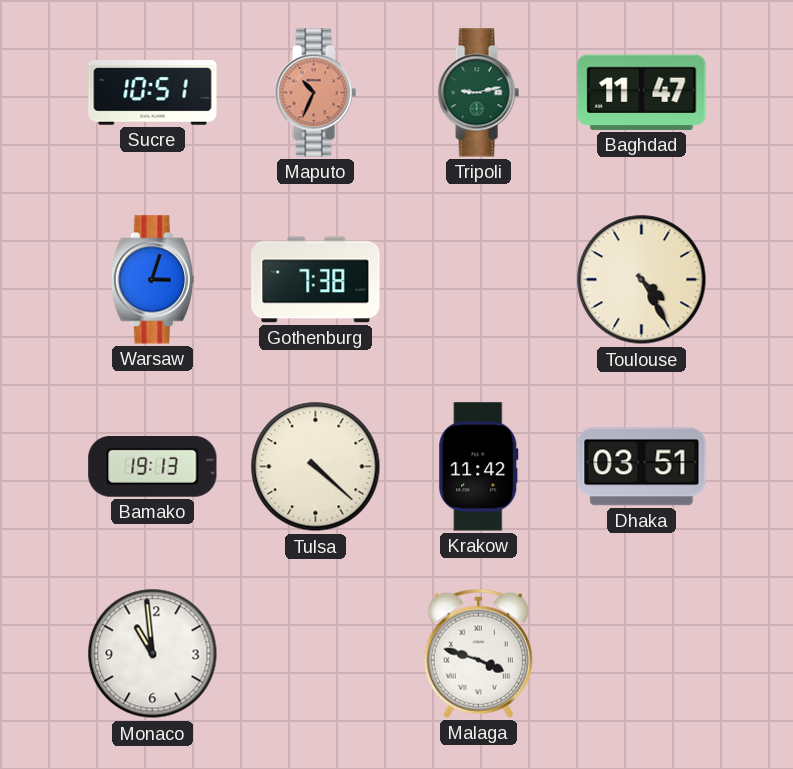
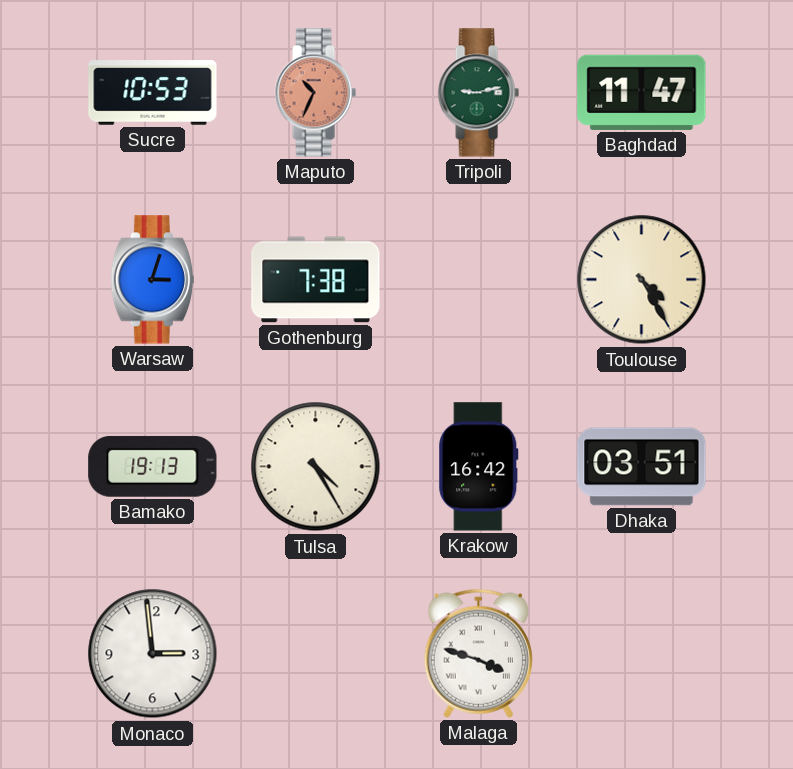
Sucre: 10:51 -> 10:53 (153, 93)
Tulsa: 4:22 -> 4:25 (316, 467)
Krakow: 11:42 -> 16:42 (479, 467)
Monaco: 10:59 -> 2:59 (153, 654)
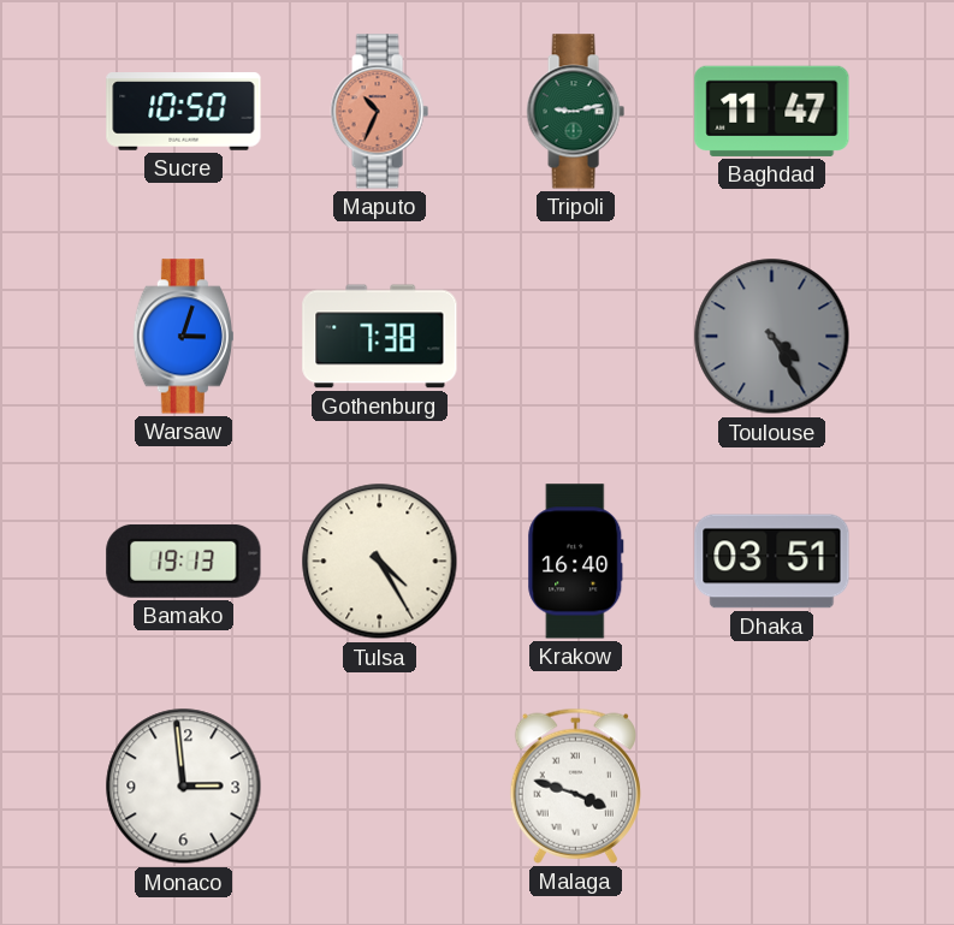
Sucre: 10:53 -> 10:50 (184, 112)
Toulouse dial: cream -> grey (772, 337)
Krakow: 16:42 -> 16:40 (576, 562)
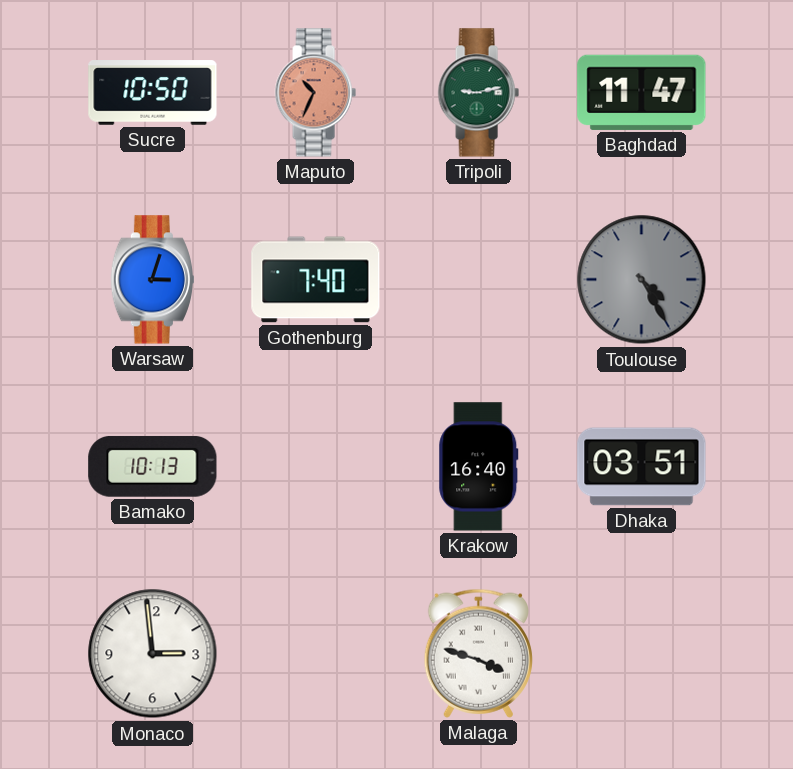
Gothenburg: 7:38 -> 7:40 (316, 280)
Bamako: 19:13 -> 10:13 (153, 466)
Tulsa: 4:25 -> none (380, 562)
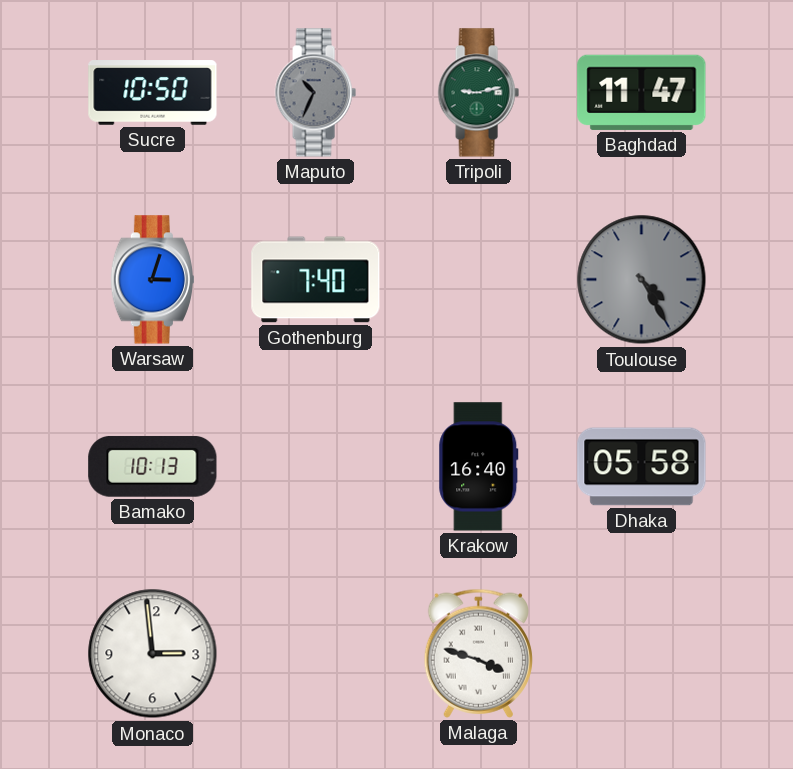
Maputo dial: salmon -> grey (315, 93)
Dhaka: 03:51 -> 05:58 (642, 467)
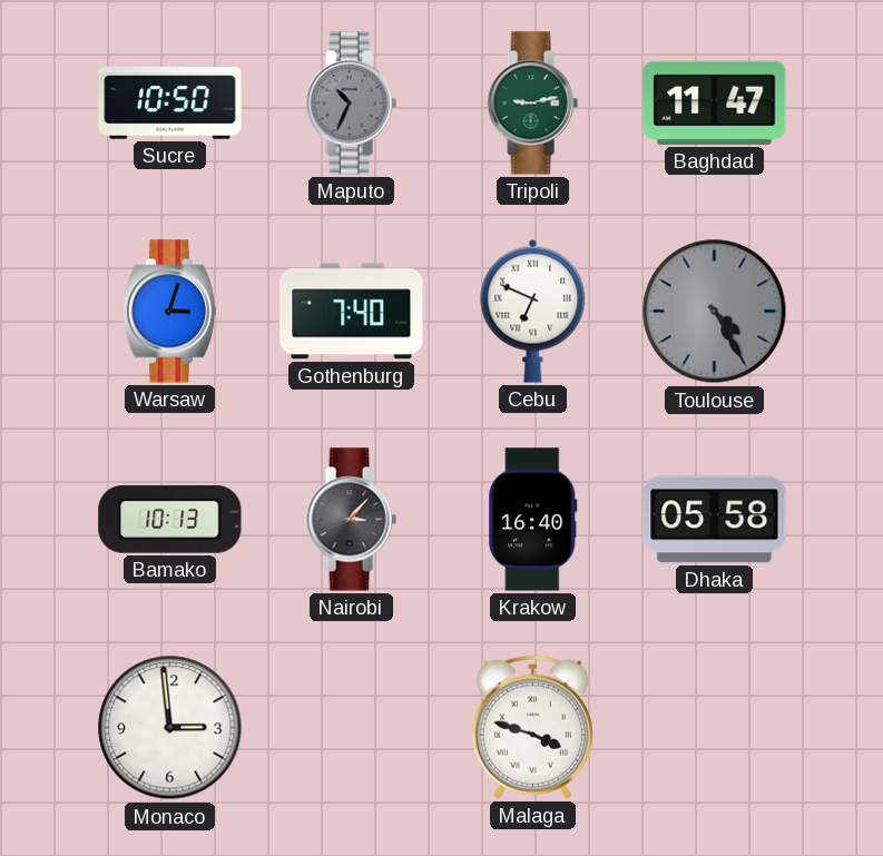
Cebu: none -> 6:49 (533, 311)
Nairobi: none -> 3:07 (351, 520)
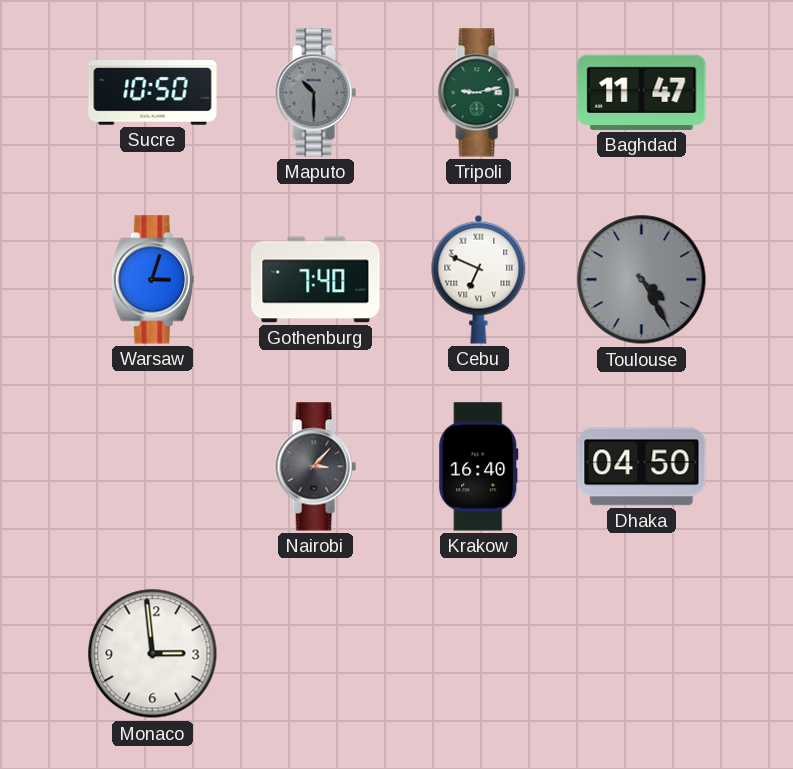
Maputo: 10:34 -> 10:30 (315, 93)
Bamako: 10:13 -> none (170, 519)
Dhaka: 05:58 -> 04:50 (642, 467)
Malaga: 3:48 -> none (532, 727)
